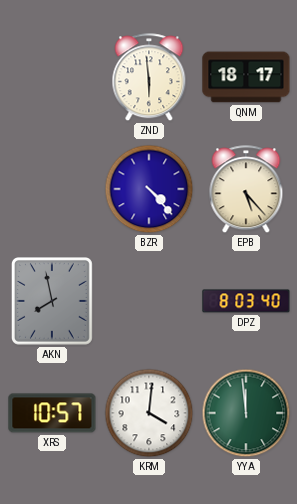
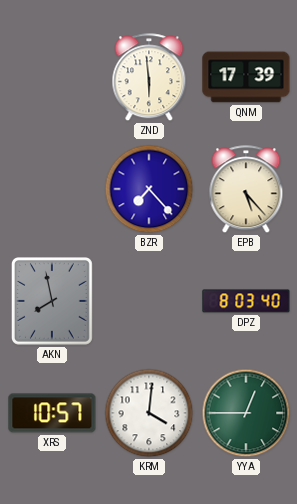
QNM: 18:17 -> 17:39 (246, 77)
BZR: 4:23 -> 7:23 (149, 189)
YYA: 11:59 -> 12:45 (246, 413)
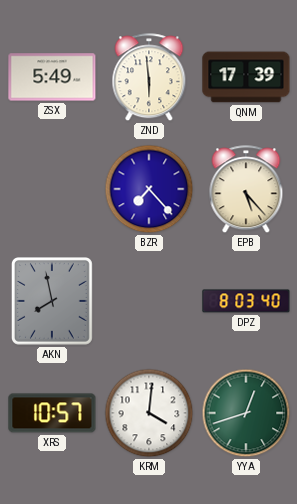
ZSX: none -> 5:49 (52, 77)
YYA: 12:45 -> 12:42 (246, 413)
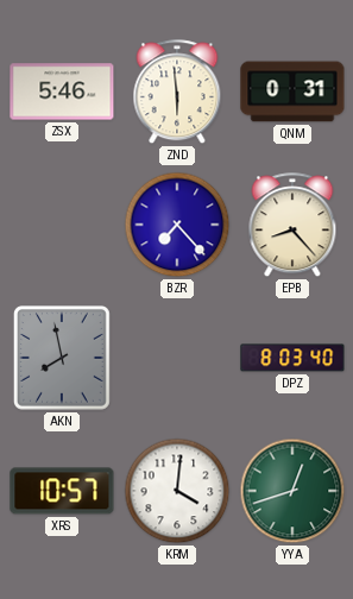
ZSX: 5:49 -> 5:46 (62, 92)
QNM: 17:39 -> 0:31 (292, 92)
EPB: 5:23 -> 8:23 (292, 226)
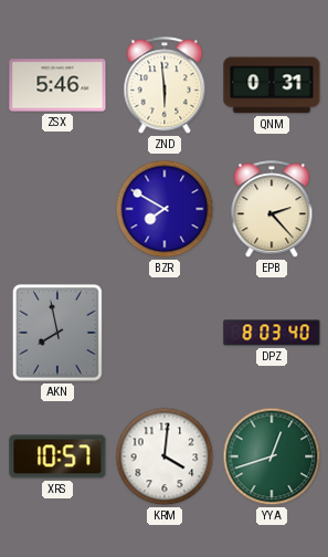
BZR: 7:23 -> 7:50 (165, 209)
EPB: 8:23 -> 2:23 (272, 210)
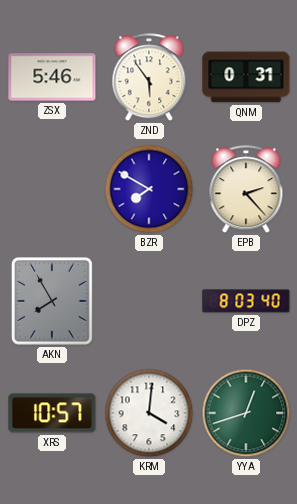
ZND: 5:59 -> 5:54 (149, 78)
AKN: 7:58 -> 7:55 (52, 302)
